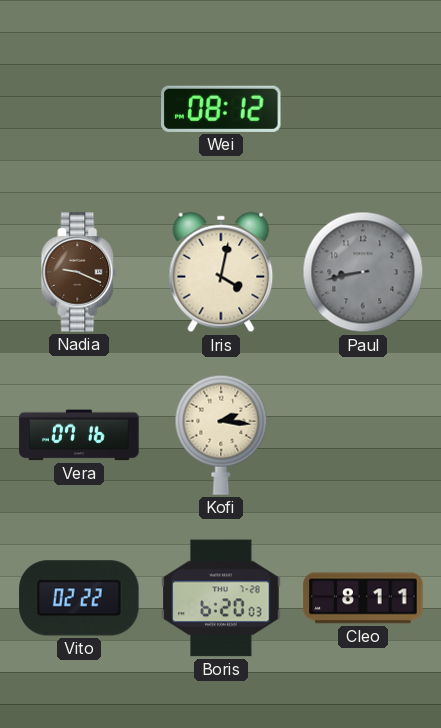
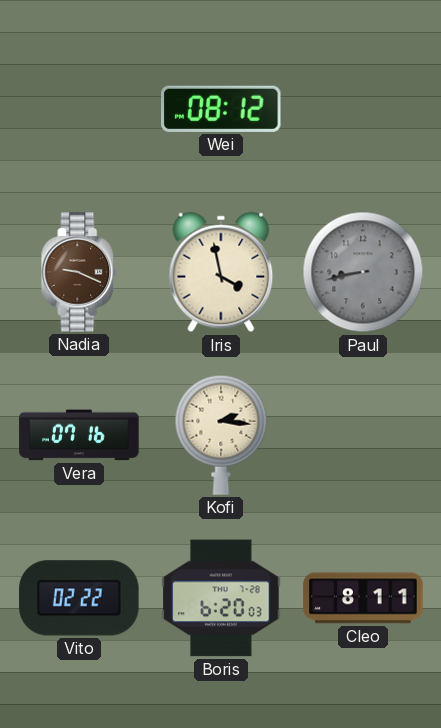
Iris: 4:02 -> 3:58 (221, 272)
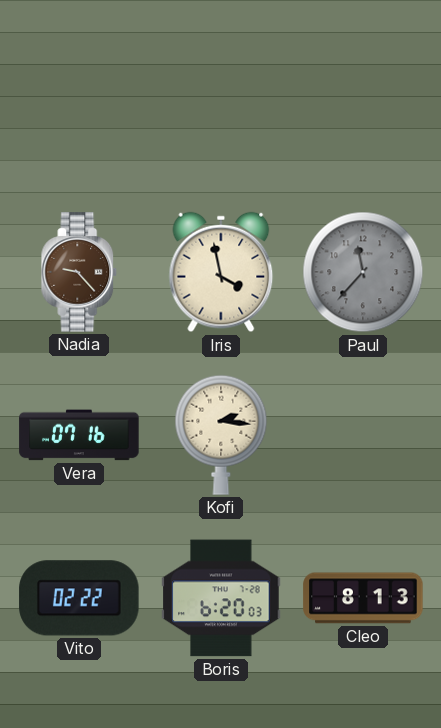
Wei: 08:12 -> none (221, 109)
Nadia: 9:19 -> 9:23 (79, 272)
Paul: 8:43 -> 11:37 (363, 272)
Cleo: 8:11 -> 8:13 (363, 598)
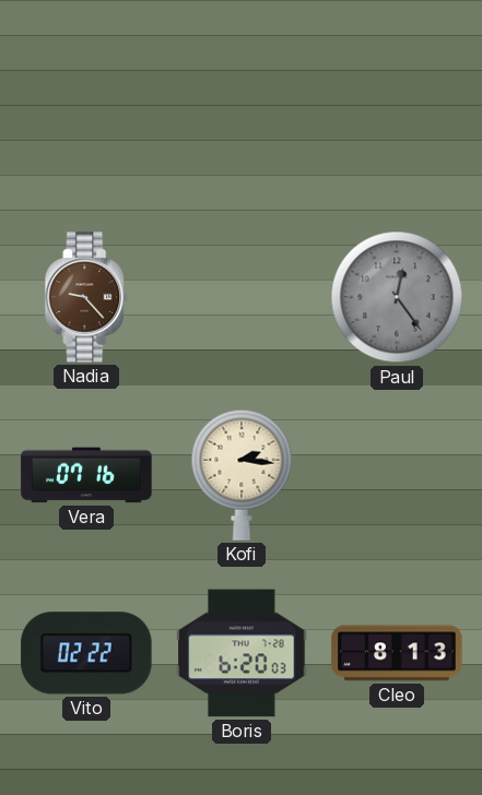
Iris: 3:58 -> none (221, 272)
Paul: 11:37 -> 12:24 (397, 297)
